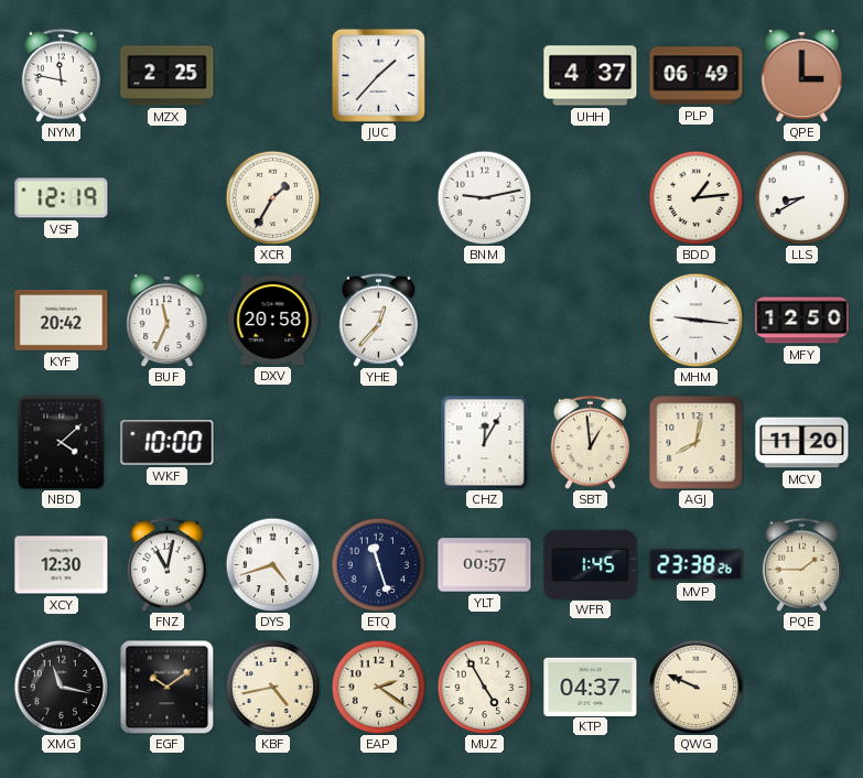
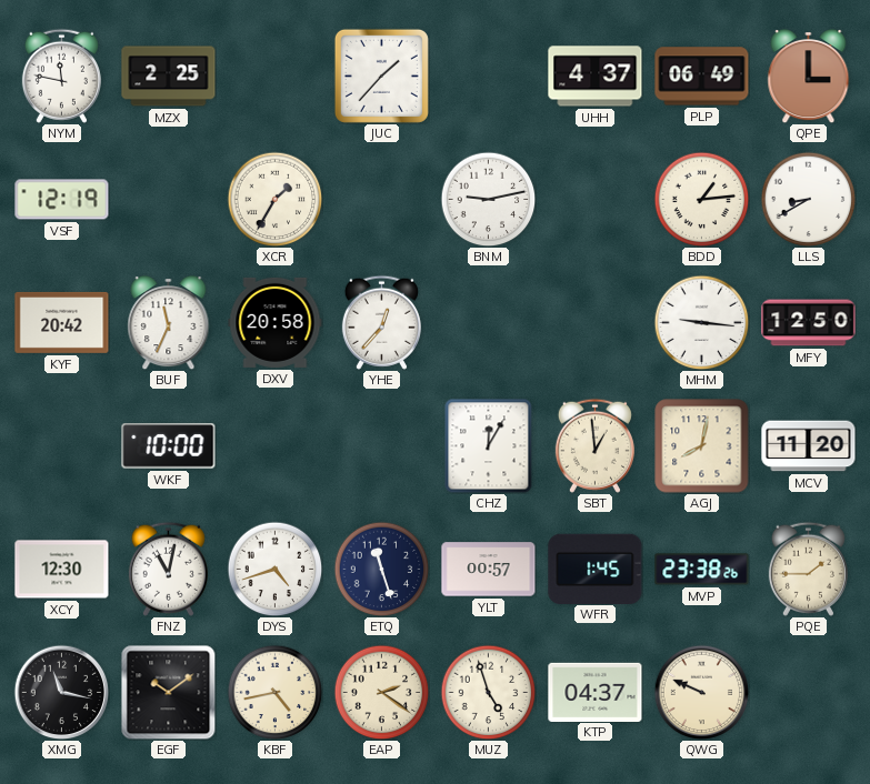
NBD: 4:08 -> none (62, 442)
MUZ: 4:55 -> 4:57 (488, 692)
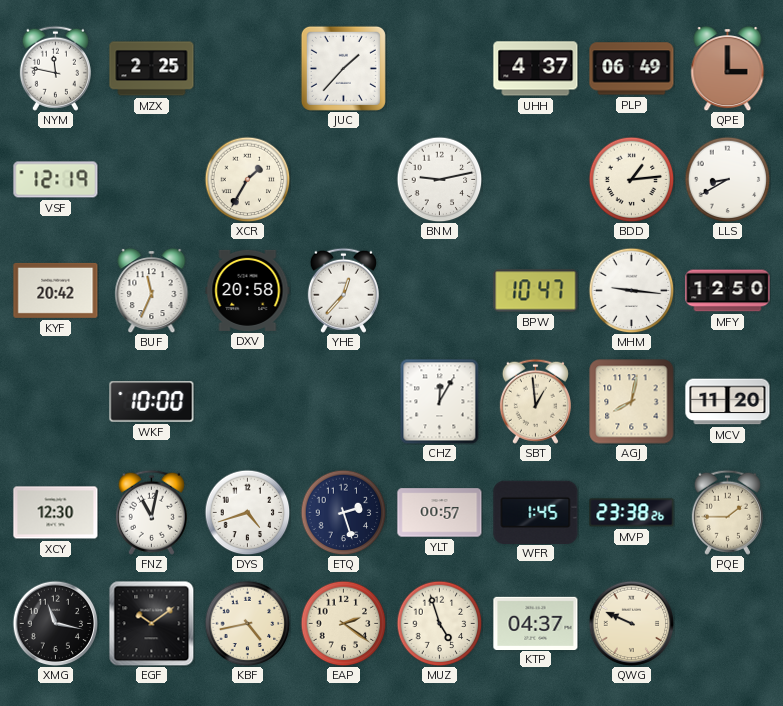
BPW: none -> 10:47 (536, 291)
ETQ: 11:27 -> 2:27 (343, 512)
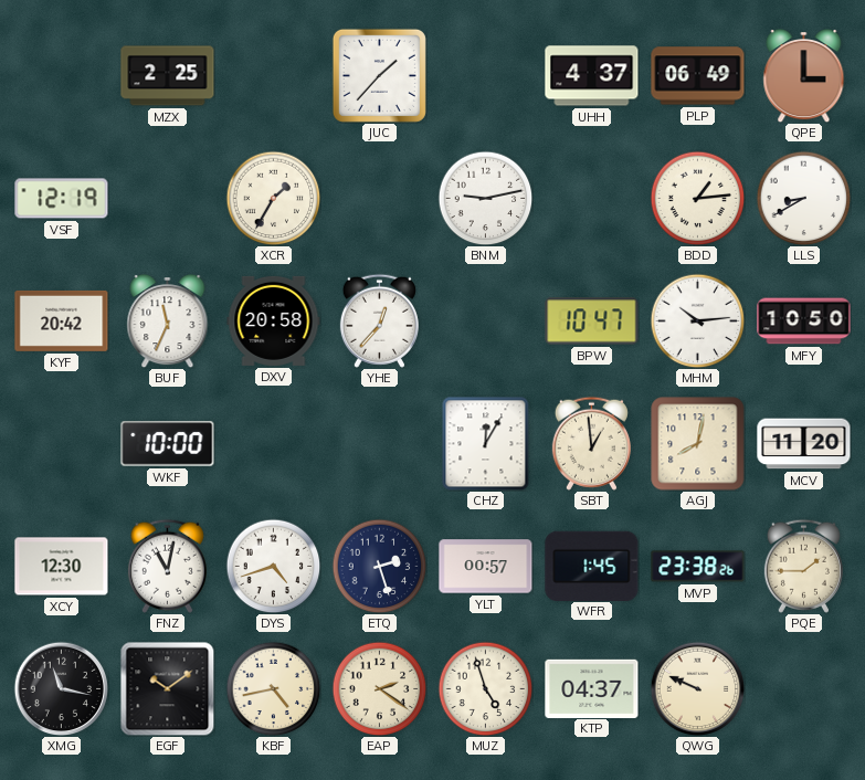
NYM: 11:47 -> none (55, 68)
MHM: 9:16 -> 10:14 (697, 320)
MFY: 12:50 -> 10:50 (804, 322)
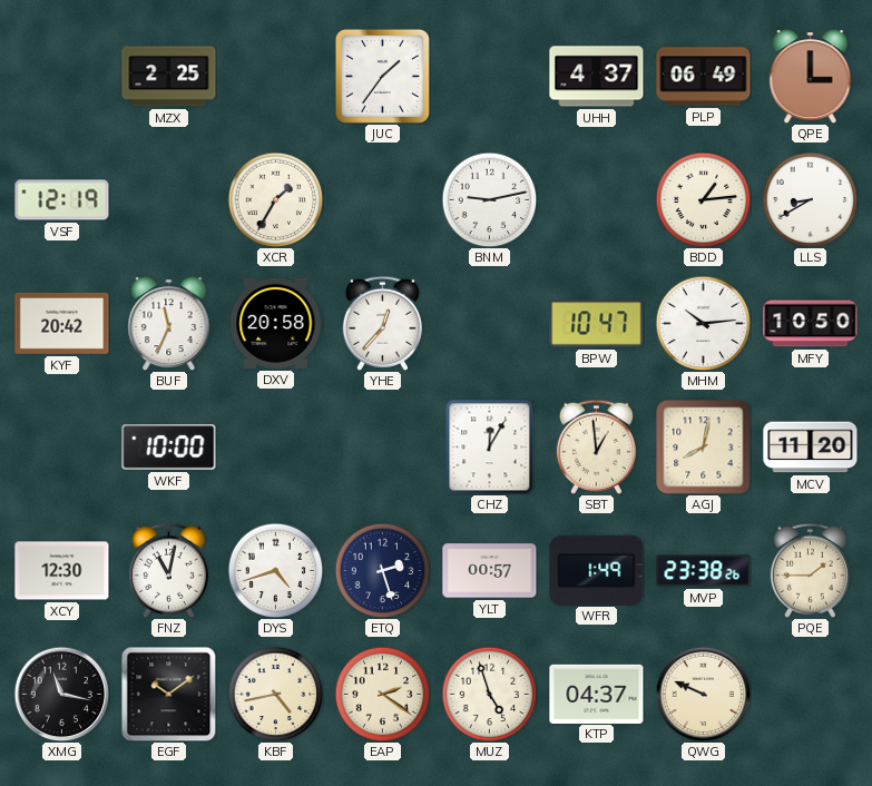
JUC: 1:37 -> 1:36 (382, 76)
WFR: 1:45 -> 1:49 (597, 570)
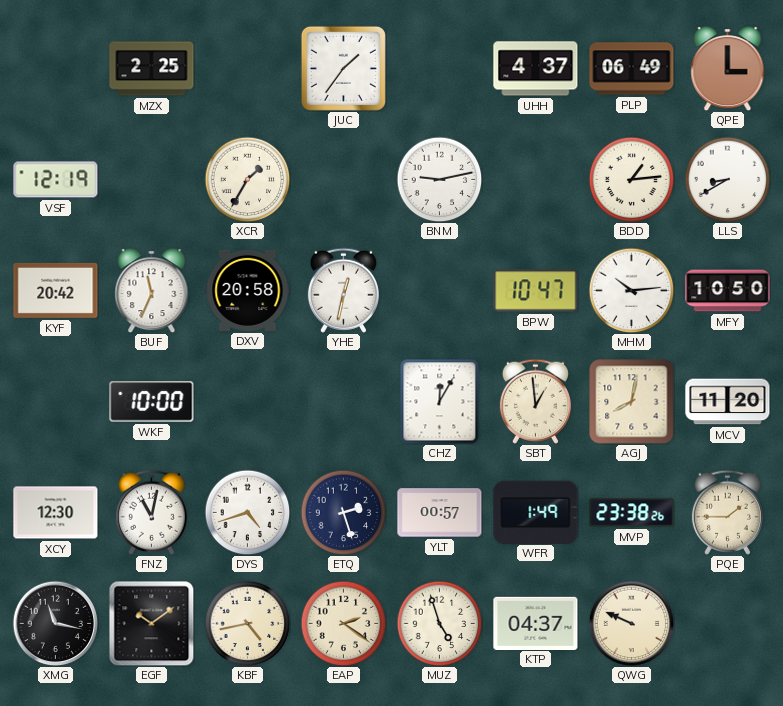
YHE: 12:37 -> 12:32 (343, 290)
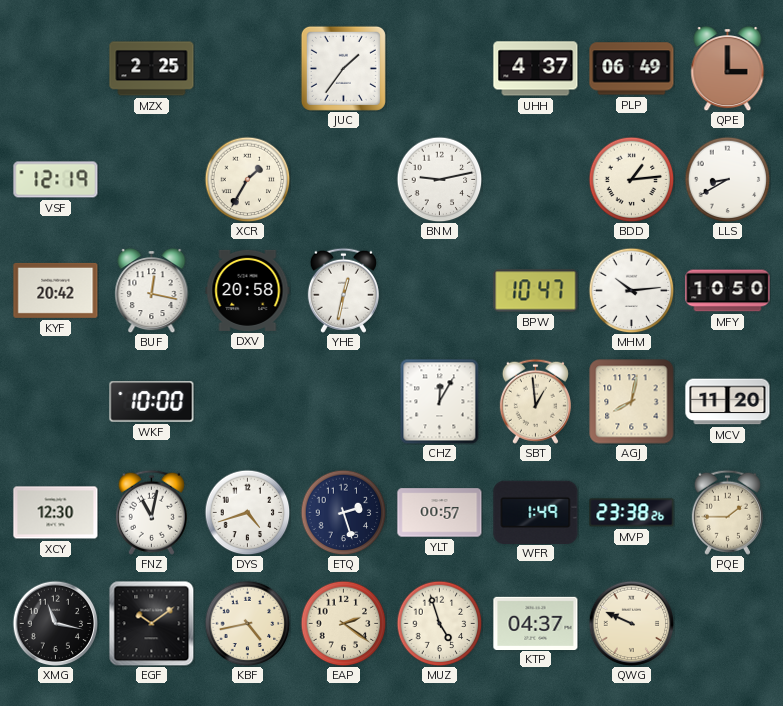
BUF: 11:34 -> 12:17 (152, 291)
